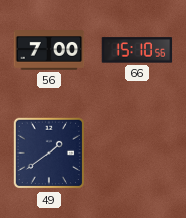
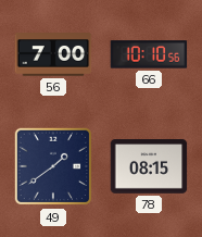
66: 15:10 -> 10:10 (149, 54)
78: none -> 08:15 (149, 167)
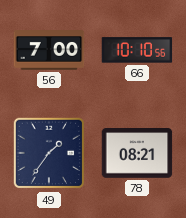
49: 1:39 -> 1:36 (49, 153)
78: 08:15 -> 08:21 (137, 154)
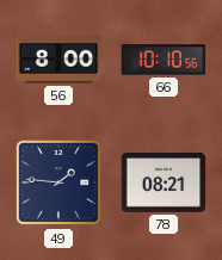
56: 7:00 -> 8:00 (58, 60)
49: 1:36 -> 1:46 (58, 182)
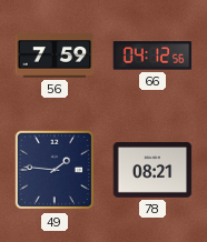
56: 8:00 -> 7:59 (55, 56)
66: 10:10 -> 04:12 (152, 56)
